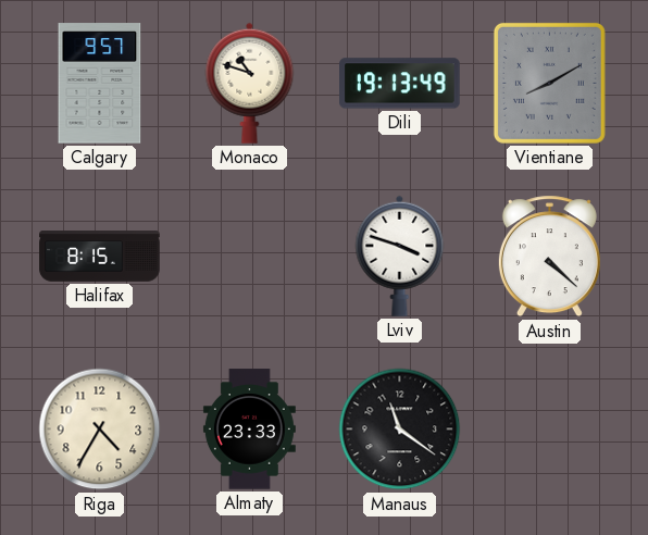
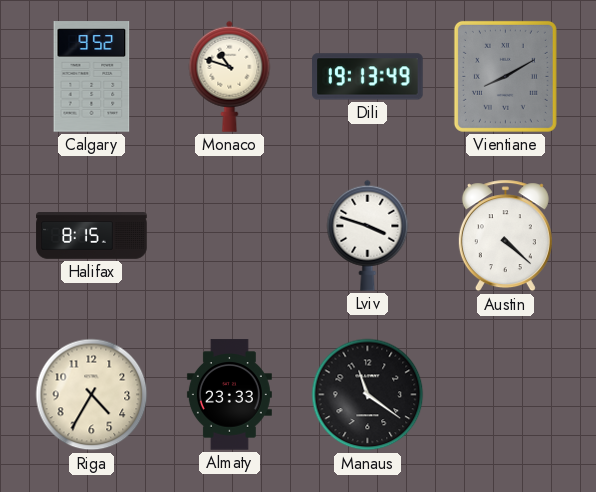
Calgary: 9:57 -> 9:52 (92, 77)
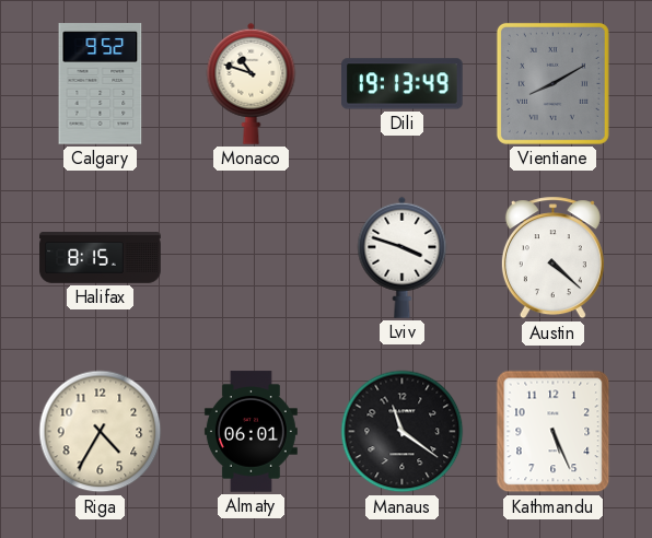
Almaty: 23:33 -> 06:01 (251, 432)
Kathmandu: none -> 5:26 (554, 432)
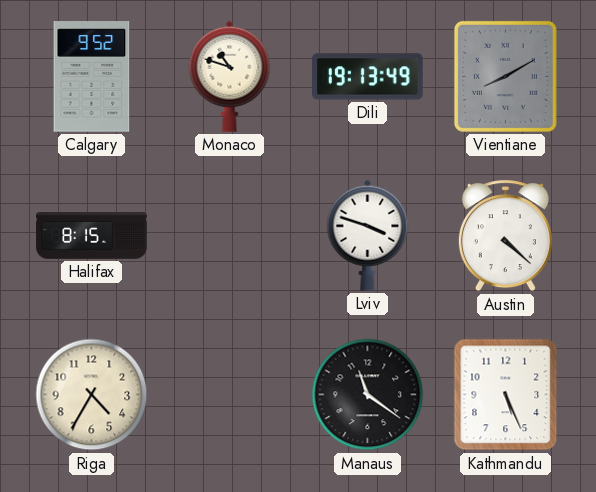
Almaty: 06:01 -> none (251, 432)
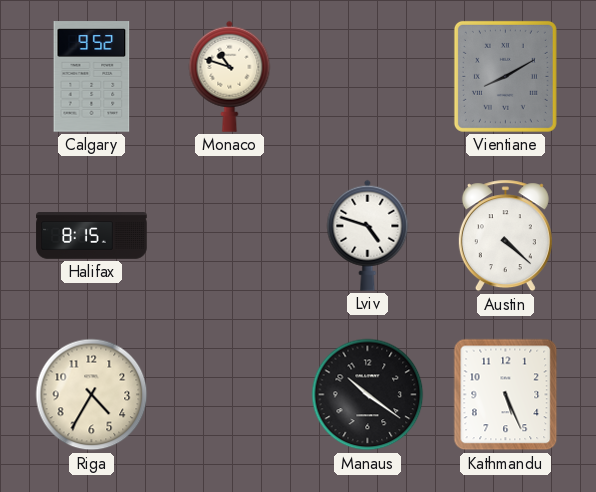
Dili: 19:13 -> none (368, 77)
Lviv: 3:48 -> 4:48 (368, 235)
Manaus: 11:21 -> 10:21 (368, 395)
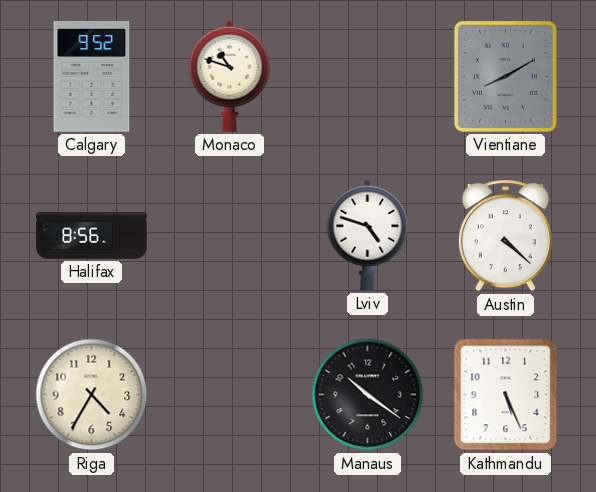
Halifax: 8:15 -> 8:56 (92, 236)
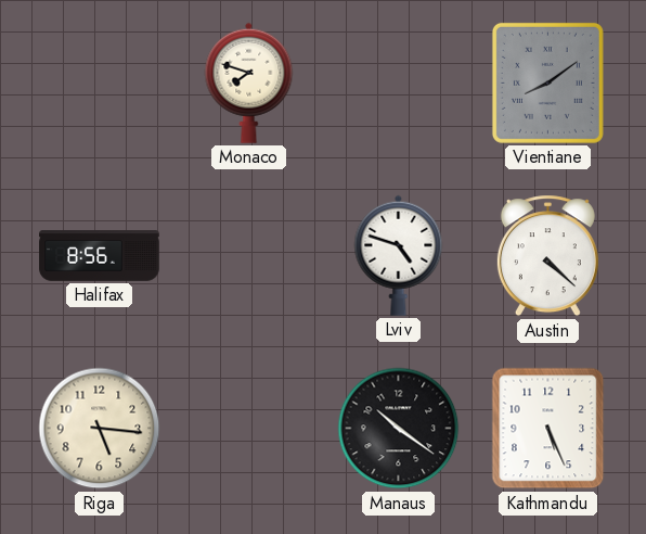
Calgary: 9:52 -> none (92, 77)
Monaco: 10:48 -> 7:48 (249, 82)
Vientiane: 8:10 -> 8:09 (547, 82)
Riga: 4:35 -> 5:16 (100, 429)
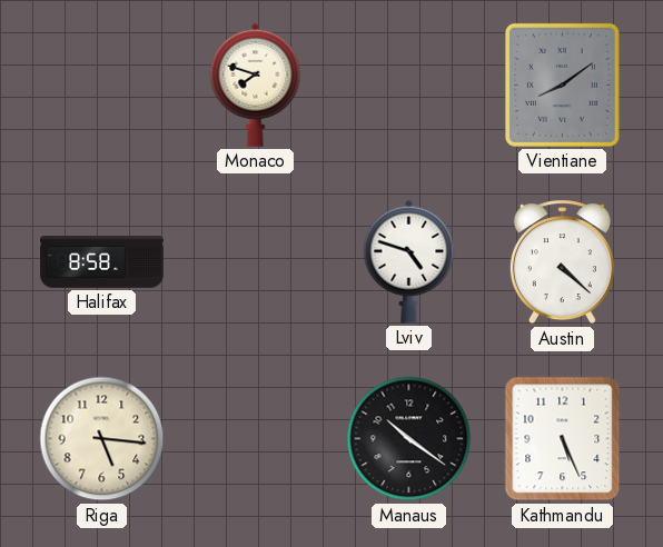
Halifax: 8:56 -> 8:58 (102, 262)
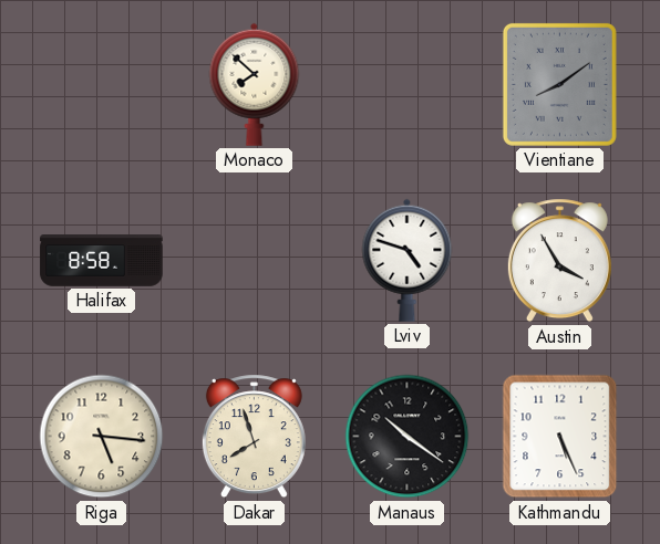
Monaco: 7:48 -> 7:52 (255, 84)
Austin: 4:22 -> 3:55 (559, 261)
Dakar: none -> 7:57 (254, 437)
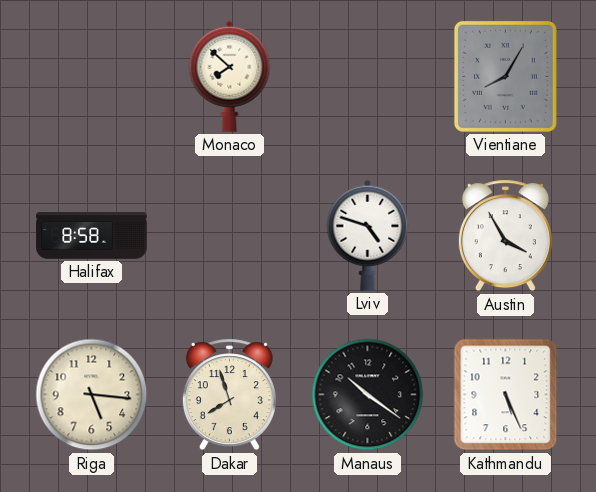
Vientiane: 8:09 -> 8:05 (505, 76)
